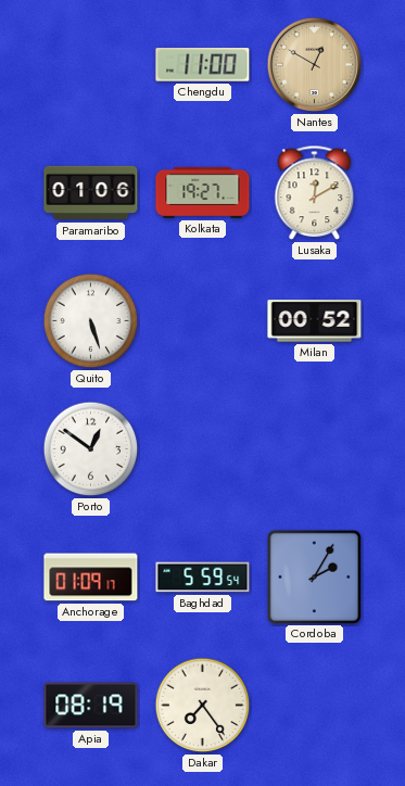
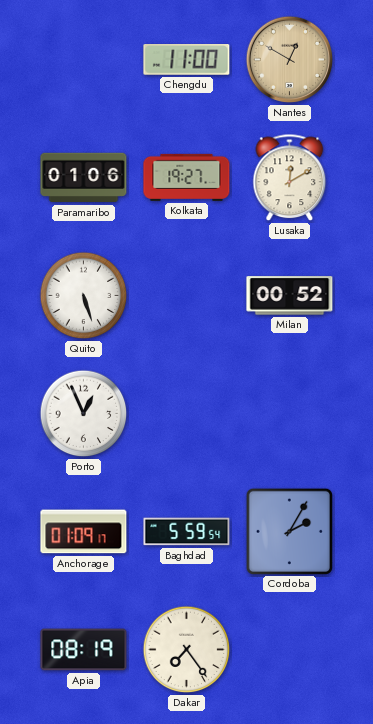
Porto: 12:51 -> 12:56 (84, 414)
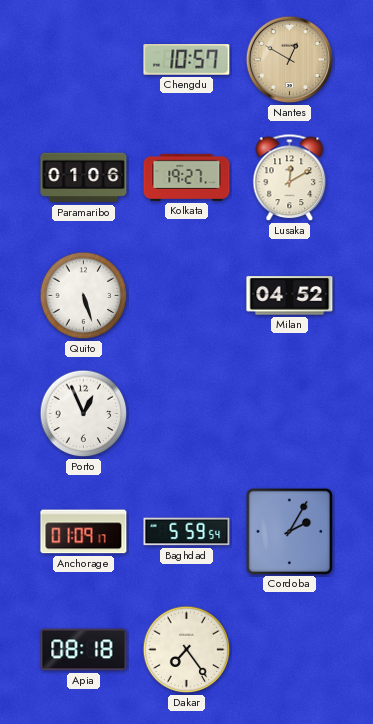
Chengdu: 11:00 -> 10:57 (187, 60)
Milan: 00:52 -> 04:52 (290, 296)
Apia: 08:19 -> 08:18 (84, 650)
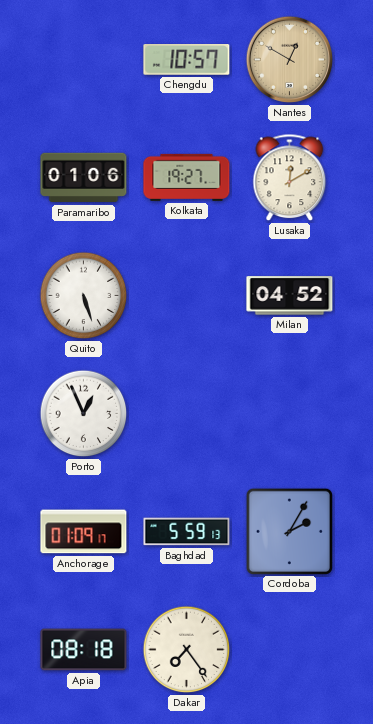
Baghdad: 5:59:54 -> 5:59:13 (187, 532)
